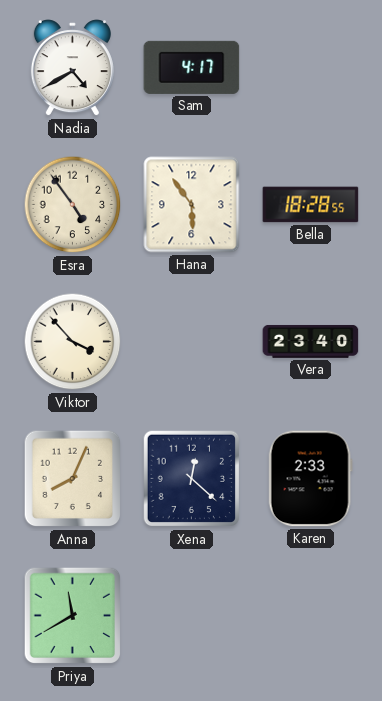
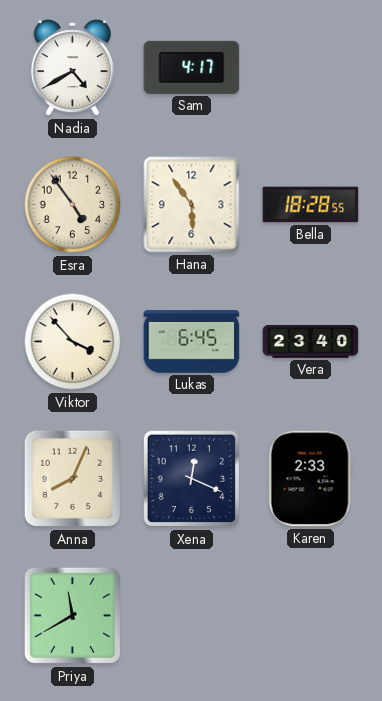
Lukas: none -> 6:45 (192, 342)
Xena: 12:22 -> 12:19 (192, 479)
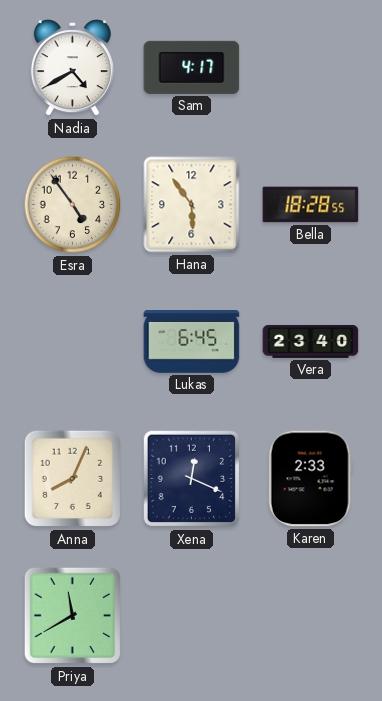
Viktor: 3:53 -> none (73, 342)
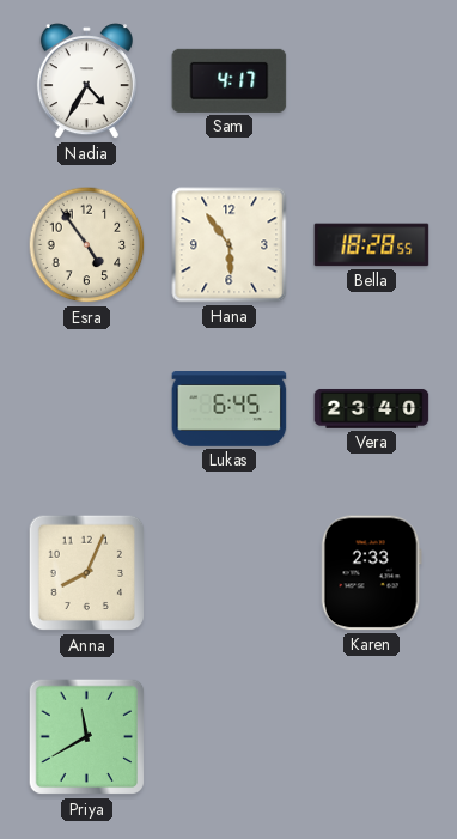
Nadia: 4:40 -> 4:35 (86, 81)
Xena: 12:19 -> none (192, 479)
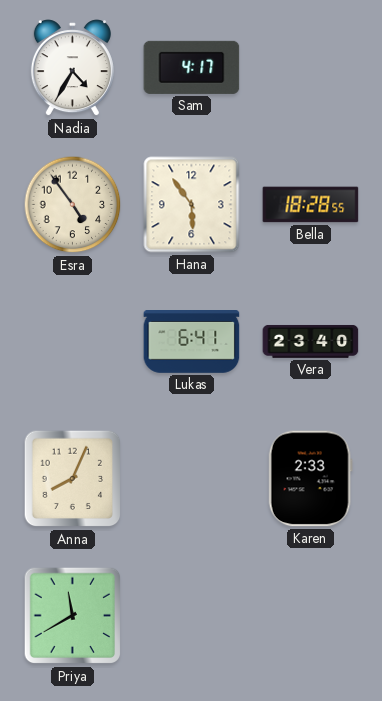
Lukas: 6:45 -> 6:41 (192, 342)
